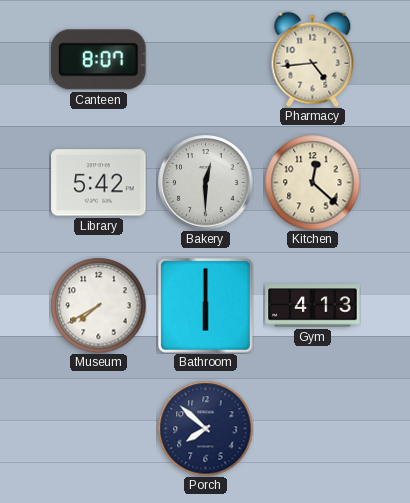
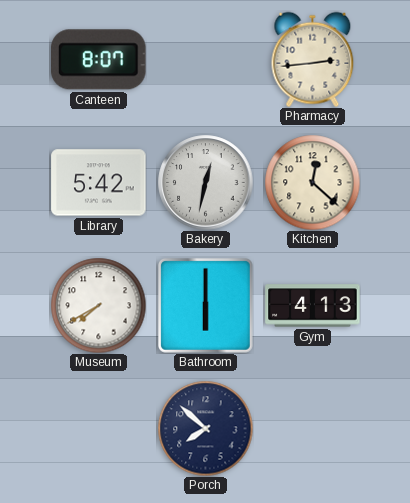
Pharmacy: 4:44 -> 2:44 (313, 59)
Bakery: 12:30 -> 12:32 (206, 183)
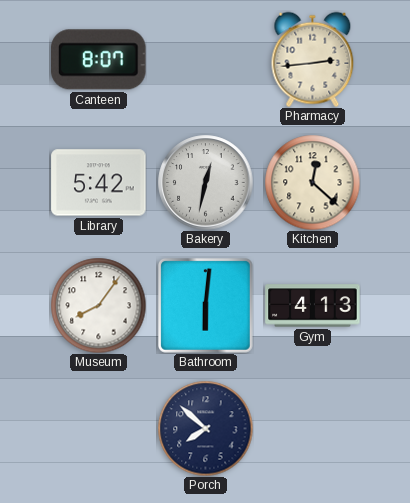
Museum: 7:40 -> 8:06 (98, 305)
Bathroom: 6:00 -> 6:01 (205, 305)
